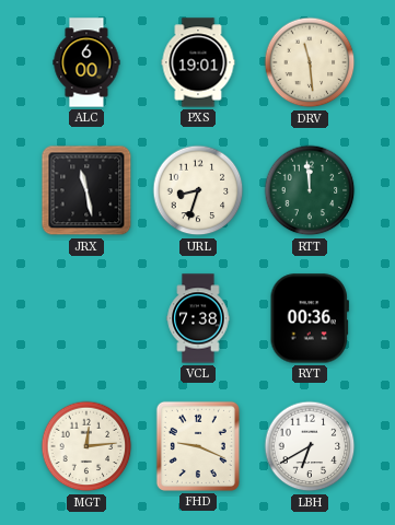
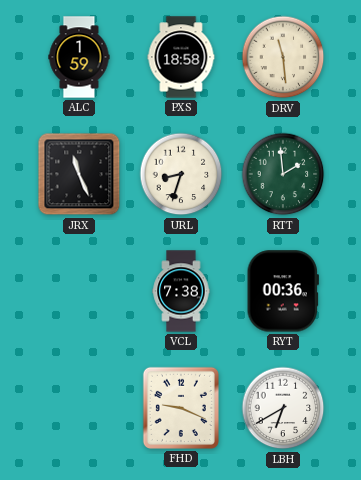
ALC: 6:00 -> 1:59 (79, 57)
PXS: 19:01 -> 18:58 (181, 57)
JRX: 11:28 -> 11:26 (79, 174)
RTT: 11:59 -> 1:59 (283, 174)
MGT: 12:14 -> none (86, 446)
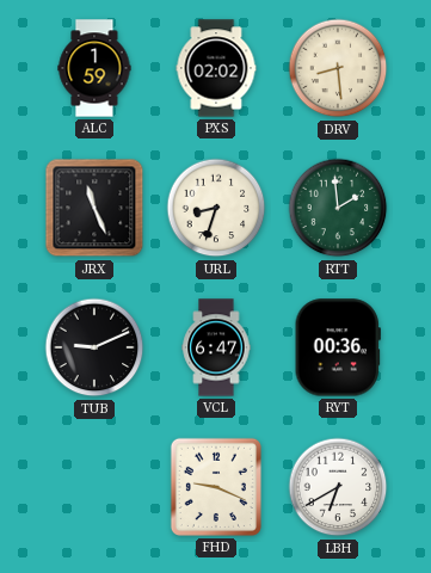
PXS: 18:58 -> 02:02 (216, 68)
DRV: 11:29 -> 8:29 (338, 68)
TUB: none -> 9:11 (94, 347)
VCL: 7:38 -> 6:47 (216, 347)
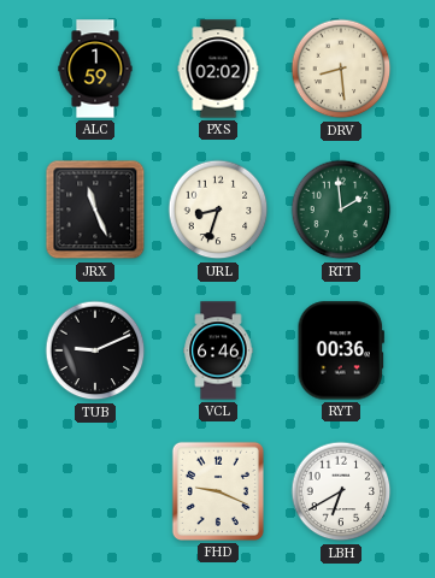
VCL: 6:47 -> 6:46 (218, 350)
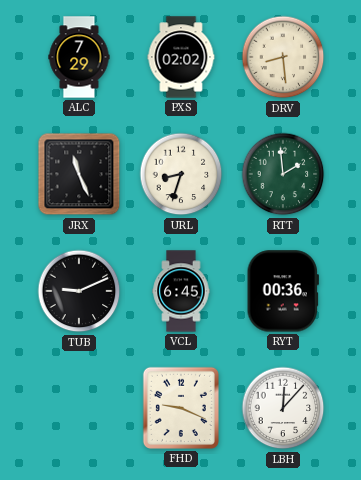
ALC: 1:59 -> 7:29 (79, 57)
VCL: 6:46 -> 6:45 (181, 291)
LBH: 6:40 -> 12:07 (283, 408)
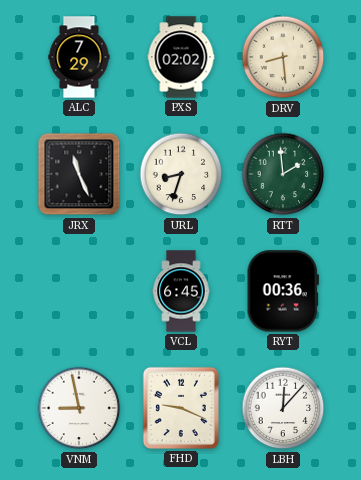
TUB: 9:11 -> none (79, 291)
VNM: none -> 8:58 (79, 408)
